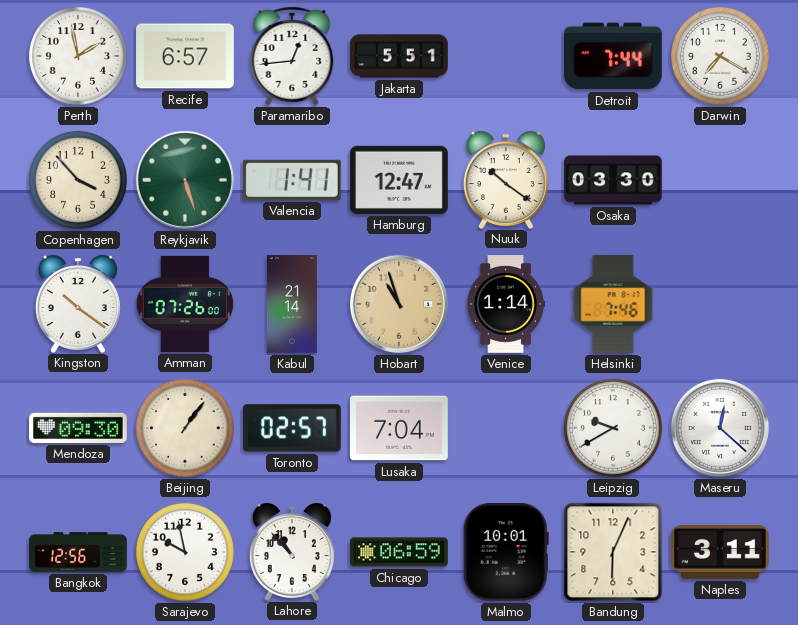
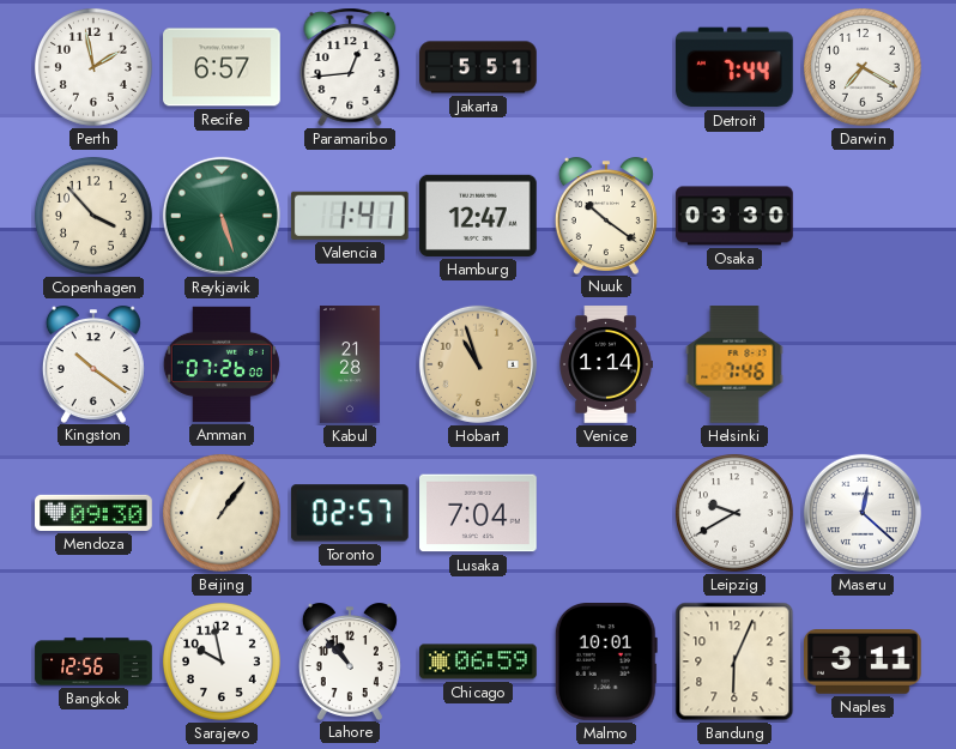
Kabul: 21:14 -> 21:28 (350, 364)
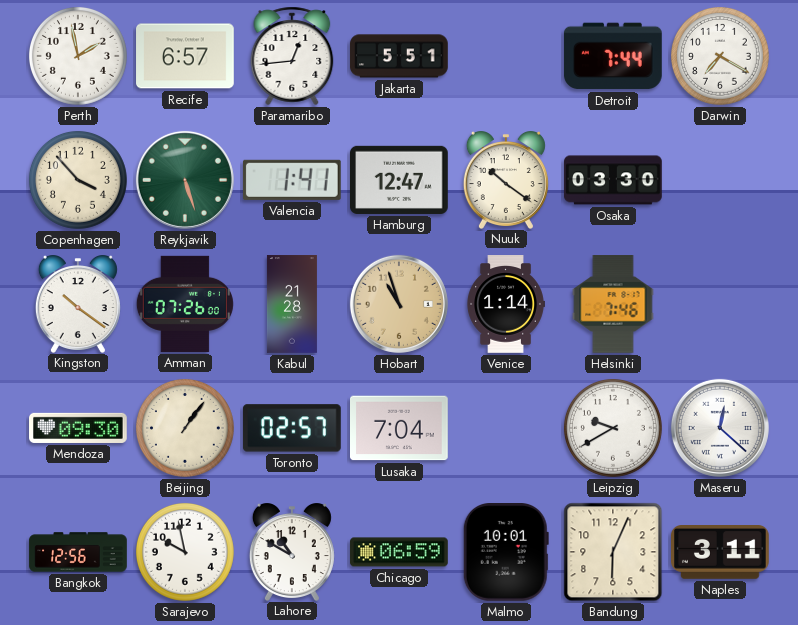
Lahore: 10:53 -> 10:50 (292, 552)
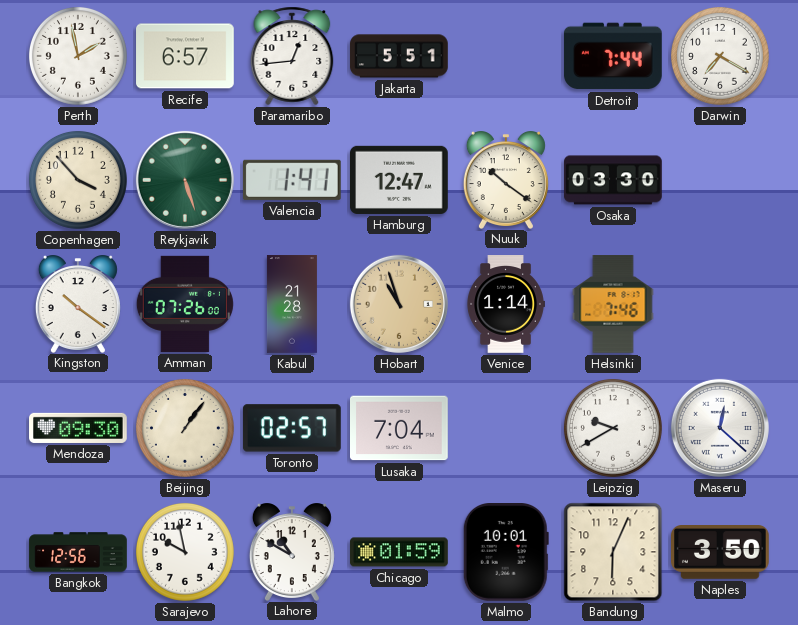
Chicago: 06:59 -> 01:59 (399, 552)
Naples: 3:11 -> 3:50 (721, 553)
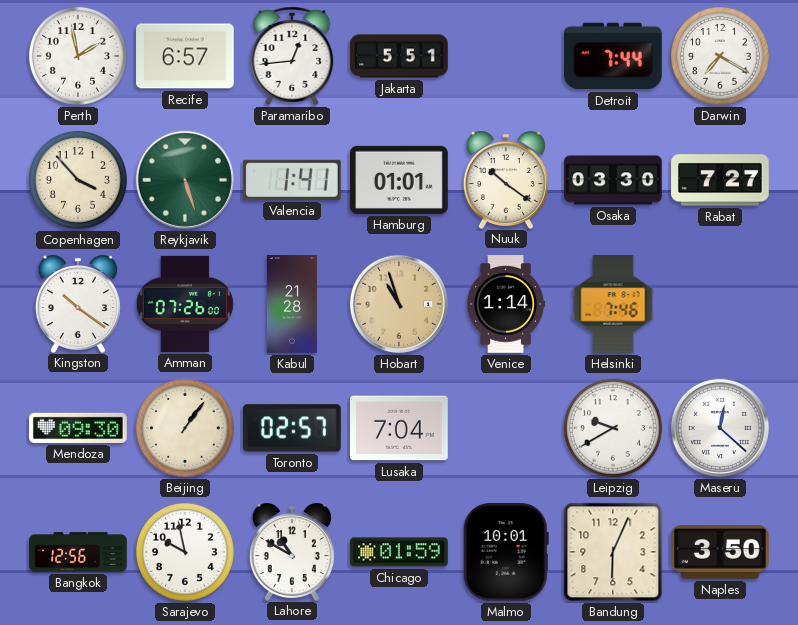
Hamburg: 12:47 -> 01:01 (400, 180)
Rabat: none -> 7:27 (720, 180)
